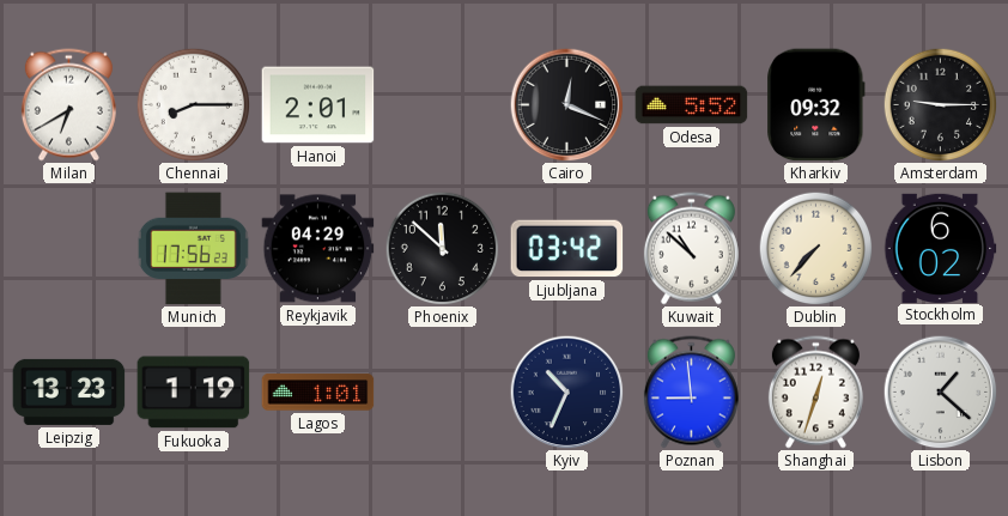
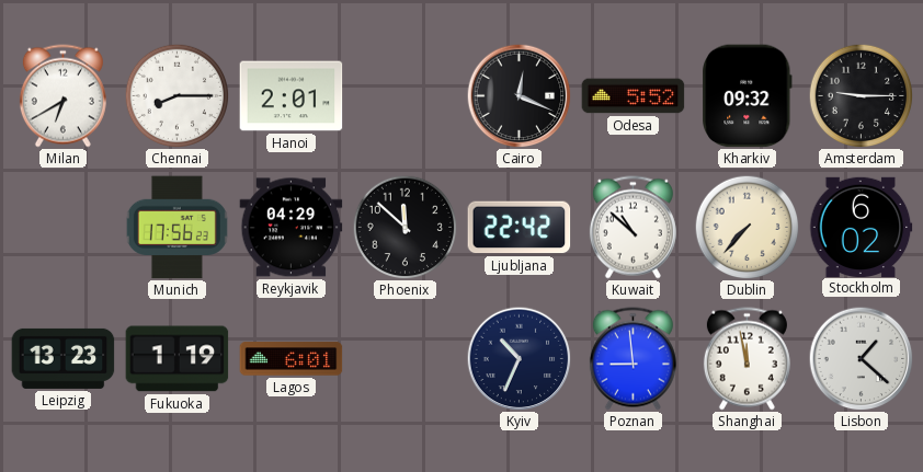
Ljubljana: 03:42 -> 22:42 (520, 228)
Lagos: 1:01 -> 6:01 (292, 359)
Shanghai: 12:33 -> 11:58 (747, 359)
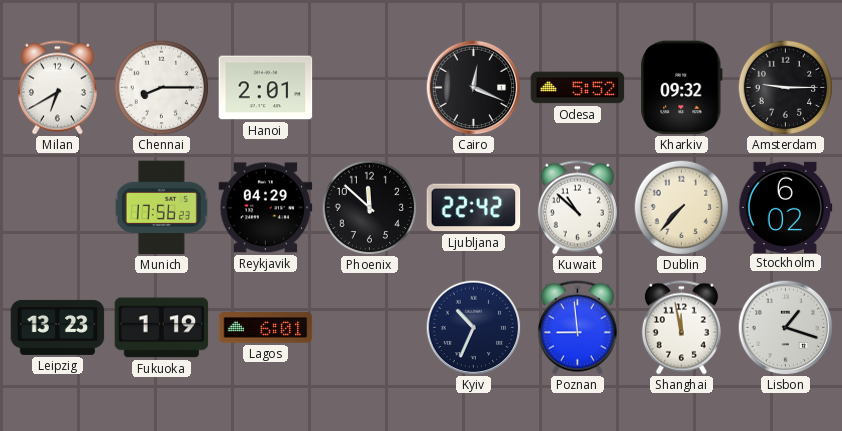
Lisbon: 1:22 -> 1:18 (785, 327)
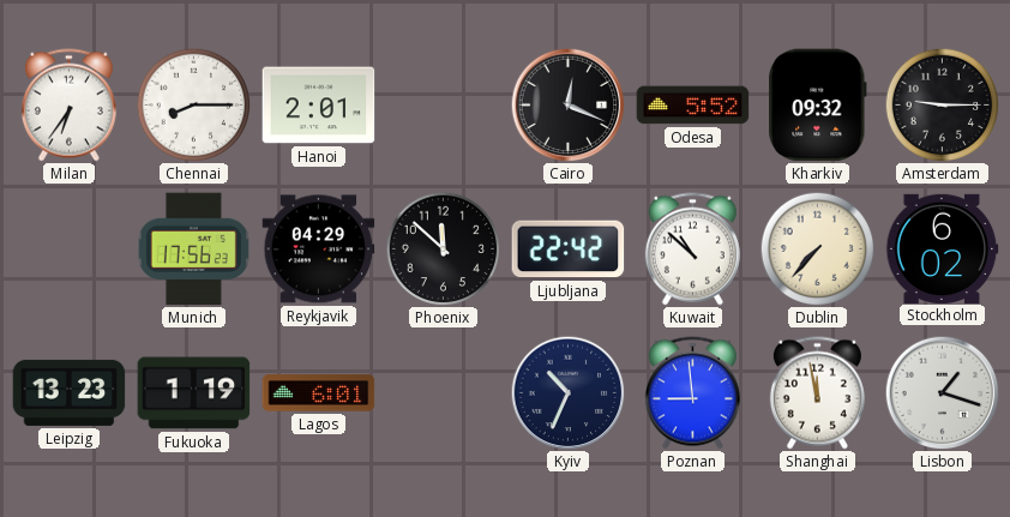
Milan: 6:40 -> 6:36 (68, 106)
